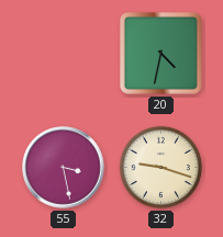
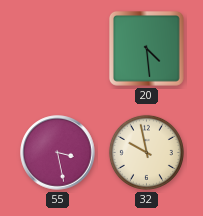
20: 4:32 -> 4:29 (147, 49)
32: 9:18 -> 9:58 (146, 152)
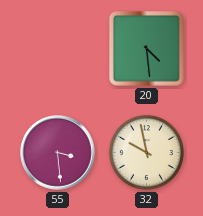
55: 3:28 -> 3:29 (58, 153)
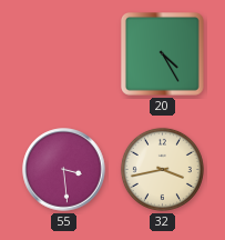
20: 4:29 -> 4:25 (163, 54)
32: 9:58 -> 3:43 (162, 169)
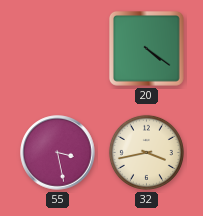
20: 4:25 -> 4:21 (147, 49)
55: 3:29 -> 3:28 (58, 153)
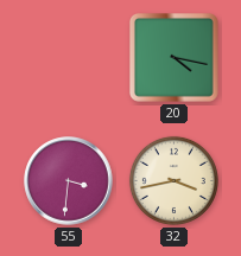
20: 4:21 -> 4:17 (175, 58)
55: 3:28 -> 3:31 (69, 181)
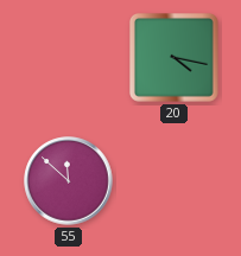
55: 3:31 -> 11:52 (69, 181)
32: 3:43 -> none (173, 180)
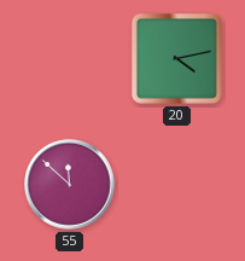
20: 4:17 -> 4:13 (177, 59)
